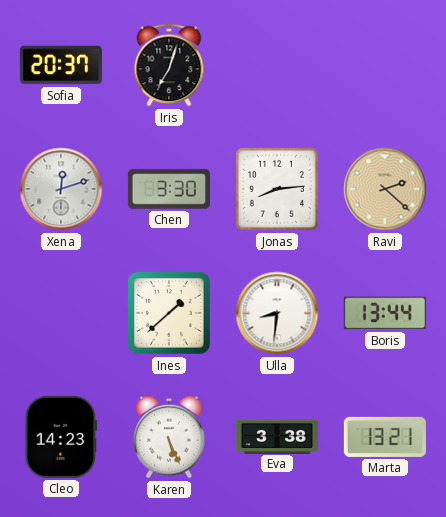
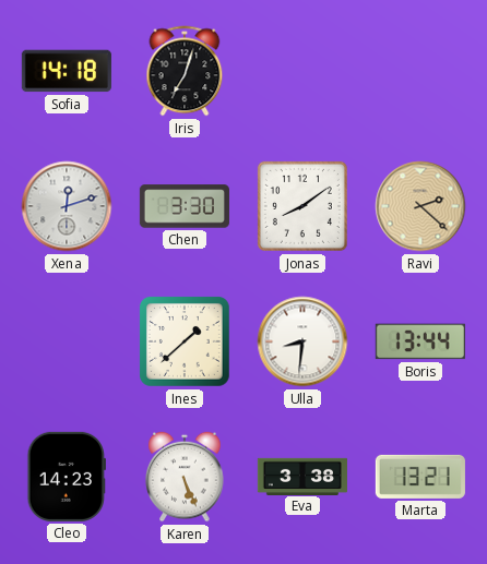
Sofia: 20:37 -> 14:18 (67, 71)
Jonas: 8:14 -> 8:09 (302, 206)
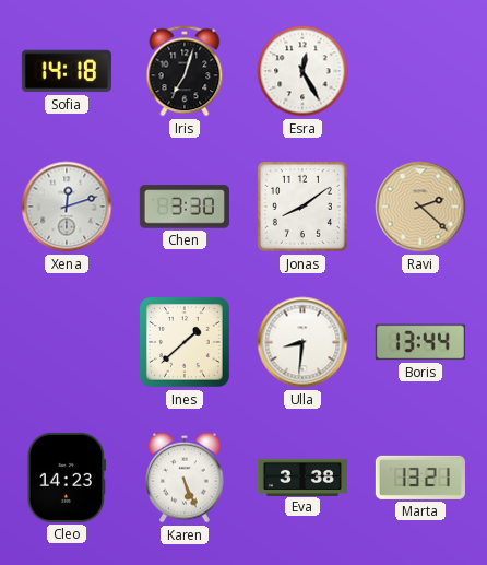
Esra: none -> 12:25 (302, 71)
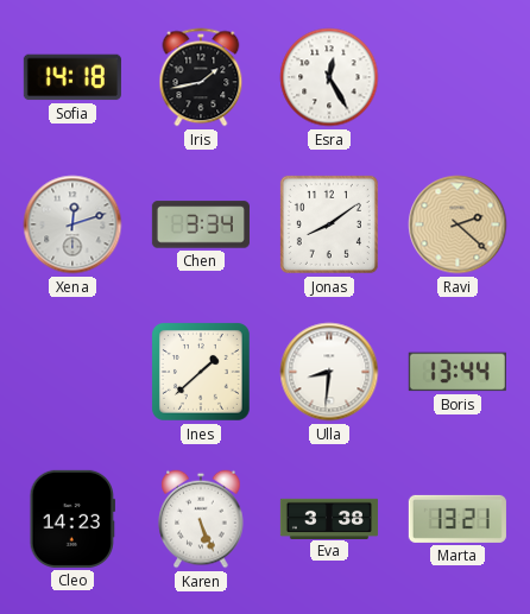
Iris: 7:03 -> 1:43 (201, 77)
Chen: 3:30 -> 3:34 (201, 224)
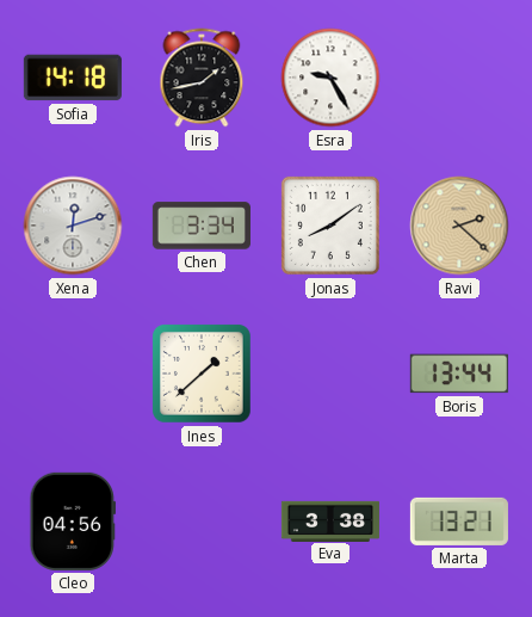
Esra: 12:25 -> 9:25 (330, 78)
Ulla: 8:31 -> none (329, 372)
Cleo: 14:23 -> 04:56 (72, 522)
Karen: 5:26 -> none (201, 519)
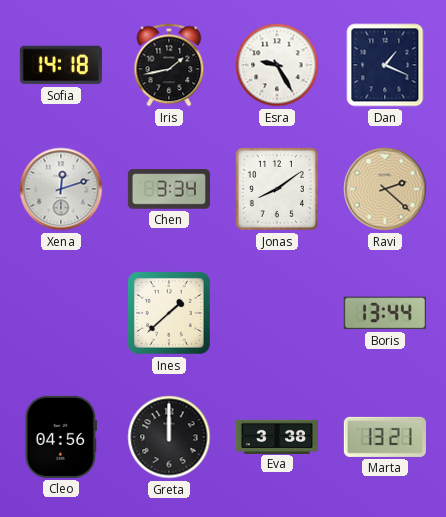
Dan: none -> 1:19 (385, 65)
Greta: none -> 12:00 (169, 437)
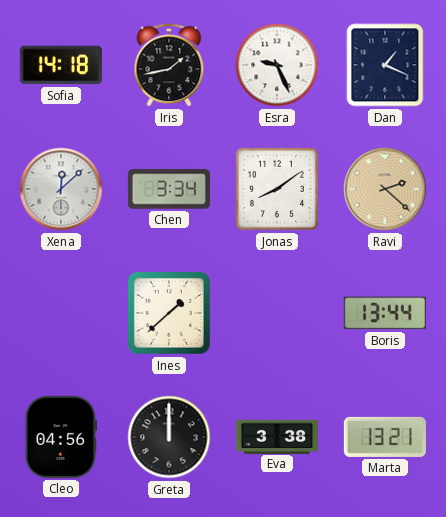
Esra: 9:25 -> 9:26 (277, 65)
Xena: 12:12 -> 12:08 (61, 189)
